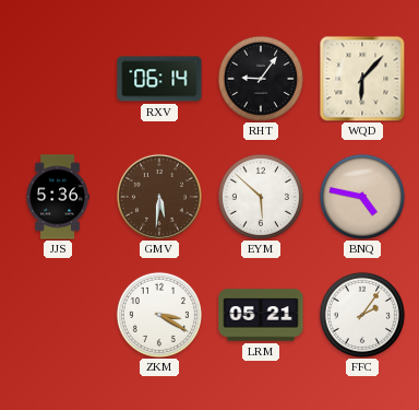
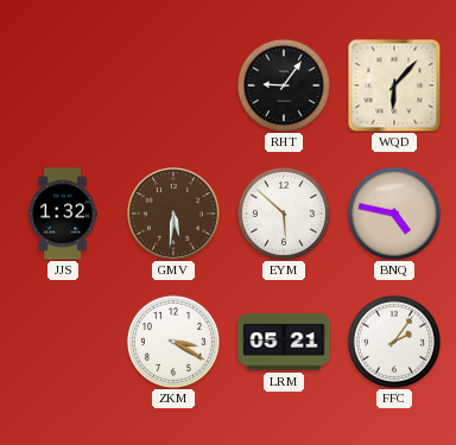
RXV: 06:14 -> none (159, 79)
JJS: 5:36 -> 1:32 (63, 214)
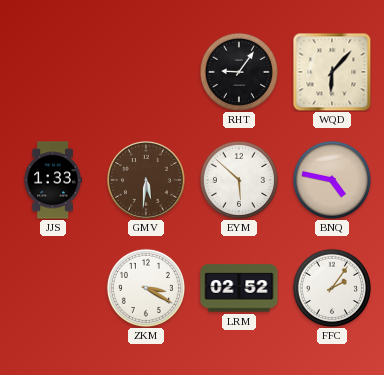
JJS: 1:32 -> 1:33 (53, 180)
LRM: 05:21 -> 02:52 (239, 288)
